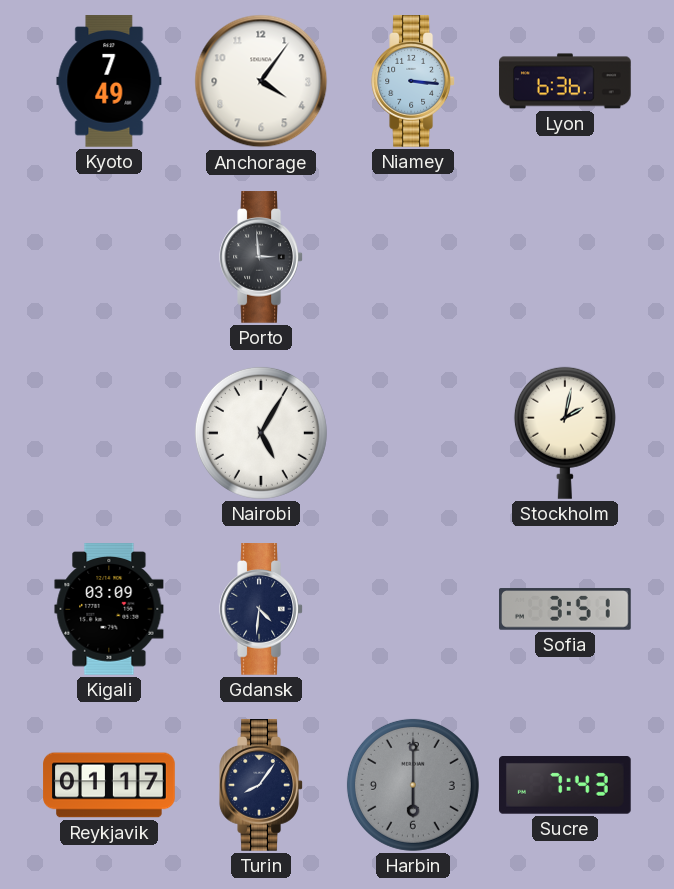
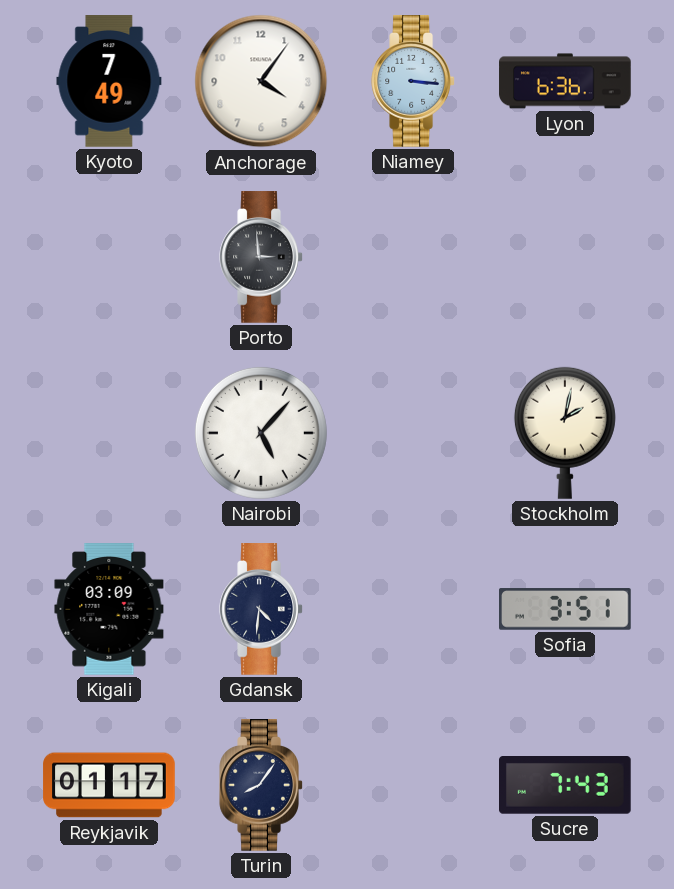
Nairobi: 5:05 -> 5:07 (261, 433)
Harbin: 6:00 -> none (413, 785)
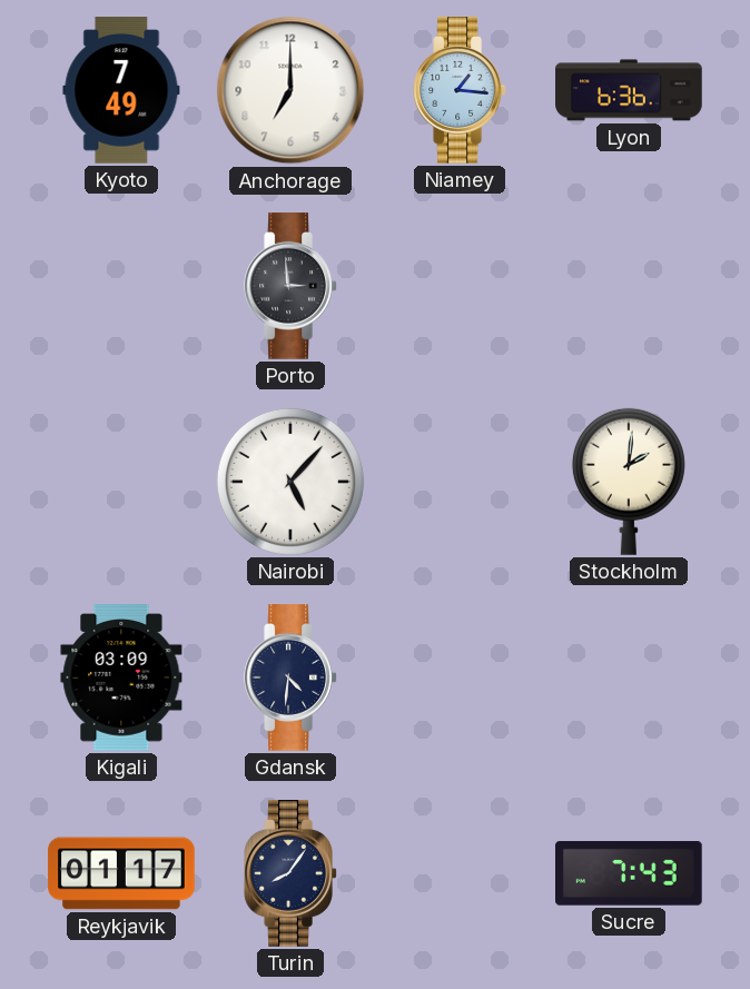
Anchorage: 4:06 -> 7:00 (290, 90)
Niamey: 3:16 -> 1:16 (460, 90)
Stockholm: 2:02 -> 2:01 (629, 482)
Sofia: 3:51 -> none (566, 609)
